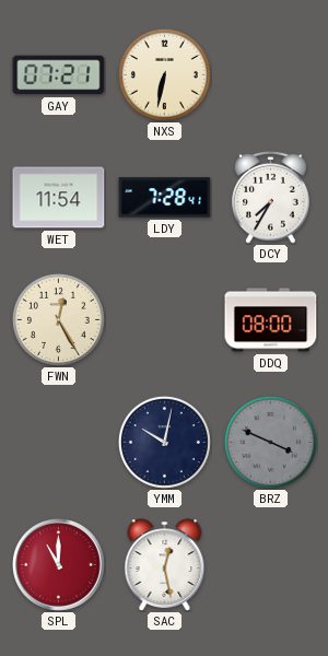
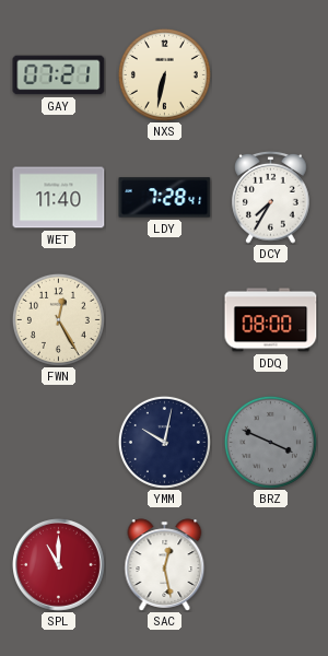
WET: 11:54 -> 11:40 (59, 198)
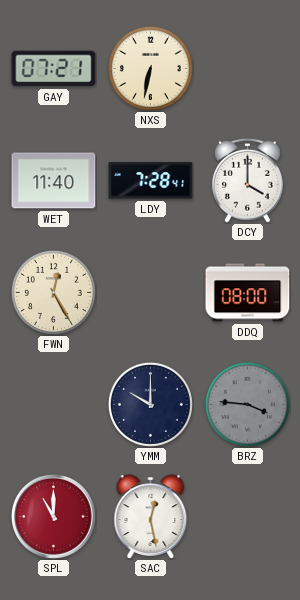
DCY: 7:35 -> 4:00 (248, 180)
YMM: 10:02 -> 10:00 (150, 404)
BRZ: 3:49 -> 3:46 (247, 404)
